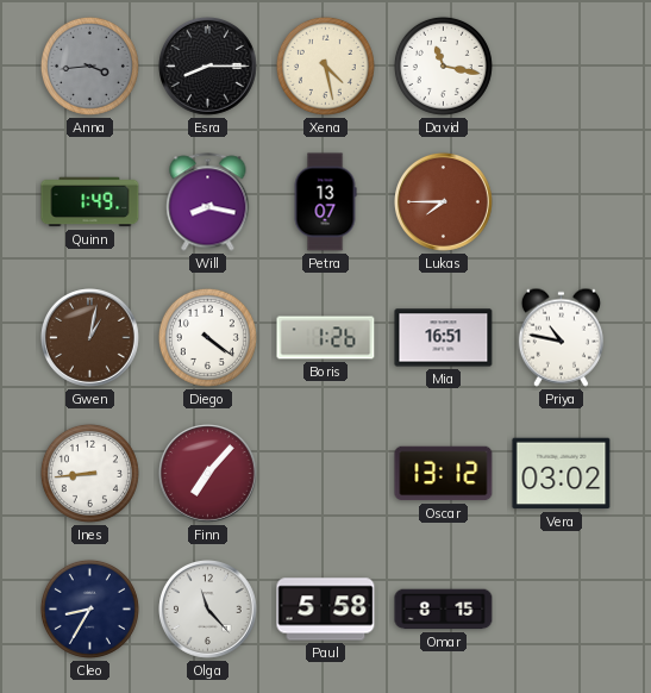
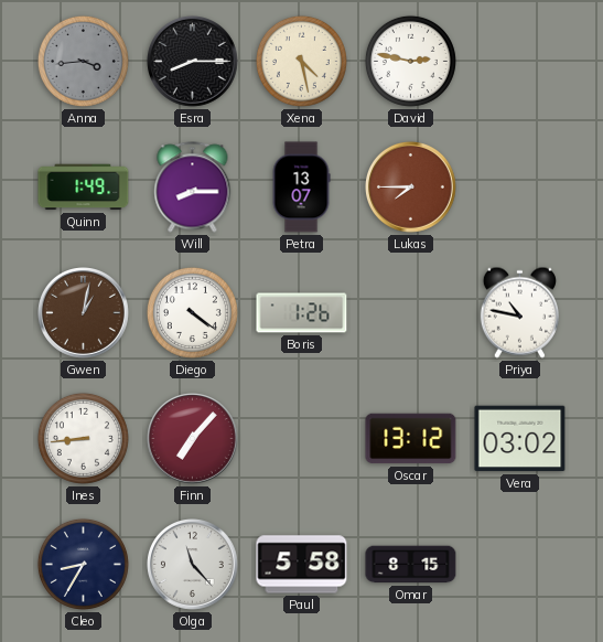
David: 11:17 -> 2:47 (410, 61)
Will: 8:17 -> 8:15 (193, 188)
Mia: 16:51 -> none (444, 338)
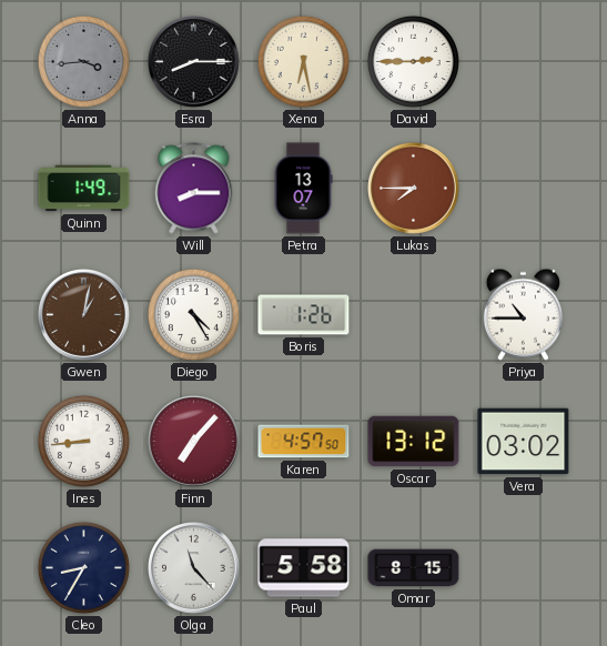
Xena: 4:28 -> 6:28 (303, 61)
David: 2:47 -> 2:45 (413, 61)
Diego: 4:21 -> 4:25 (193, 314)
Priya: 10:47 -> 10:45 (523, 314)
Karen: none -> 4:57 (304, 442)
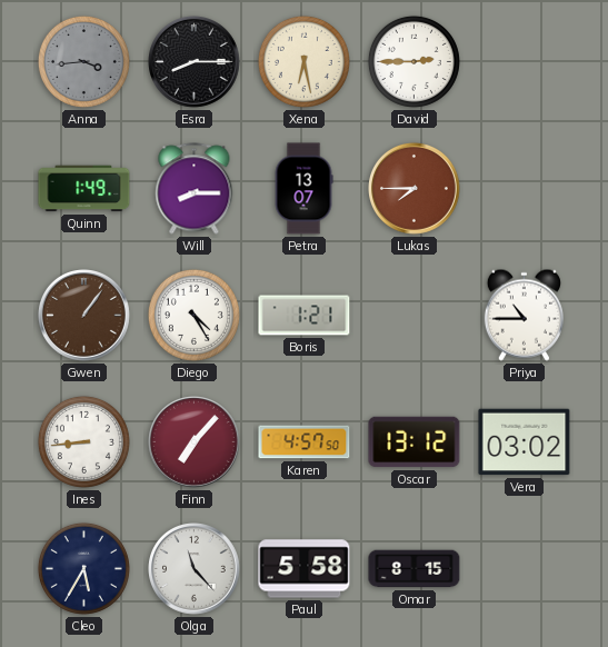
Gwen: 1:02 -> 1:06 (84, 316)
Boris: 1:26 -> 1:21 (305, 316)
Cleo: 8:35 -> 5:35 (83, 568)
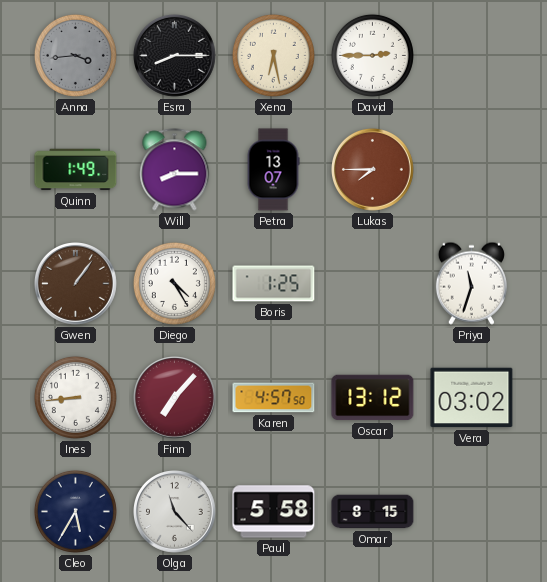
Boris: 1:21 -> 1:25 (274, 284)
Priya: 10:45 -> 11:33 (471, 283)
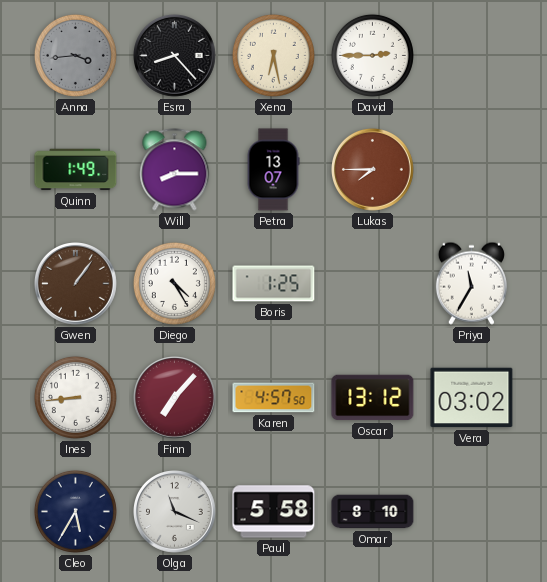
Esra: 8:15 -> 8:23 (175, 56)
Priya: 11:33 -> 11:35 (471, 283)
Olga: 11:23 -> 11:19 (175, 512)
Omar: 8:15 -> 8:10 (373, 512)
